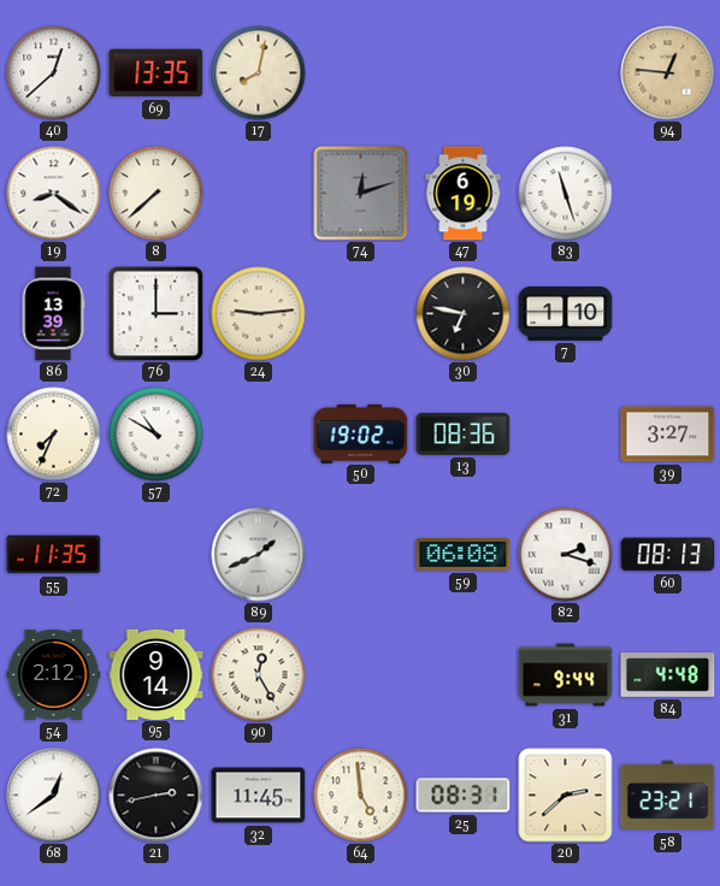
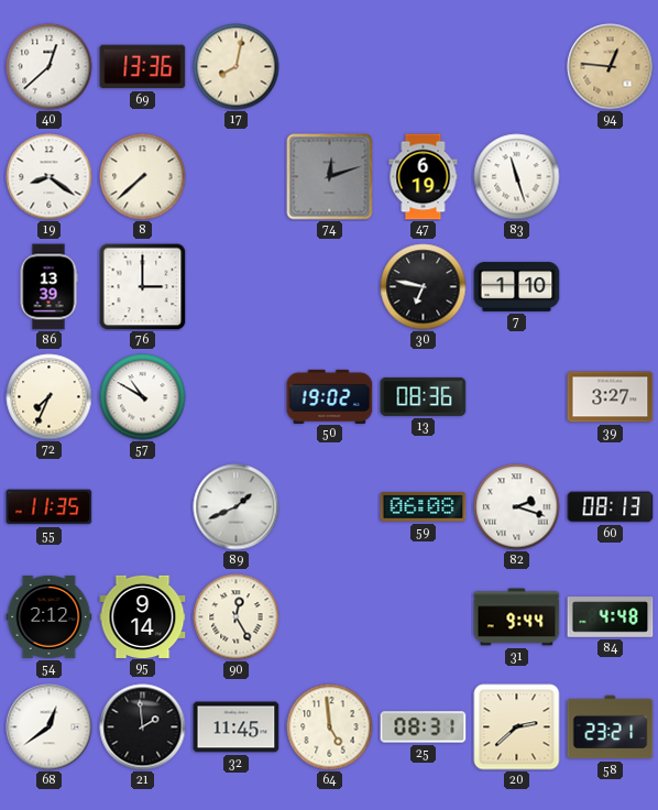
69: 13:35 -> 13:36 (143, 67)
24: 9:14 -> none (259, 314)
21: 2:43 -> 1:59 (143, 727)
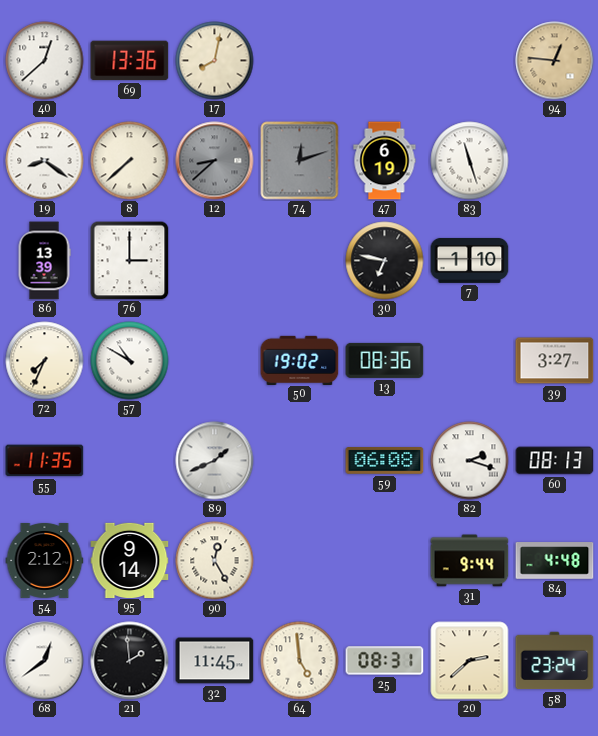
12: none -> 8:38 (215, 161)
58: 23:21 -> 23:24 (555, 661)
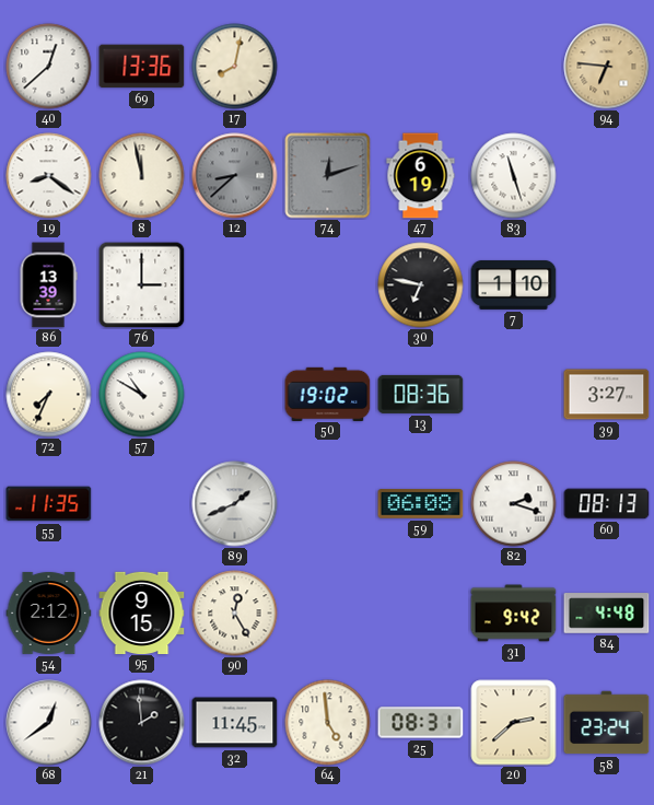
94: 12:46 -> 6:46 (607, 67)
8: 7:38 -> 11:58 (142, 176)
95: 9:14 -> 9:15 (142, 612)
31: 9:44 -> 9:42 (514, 614)
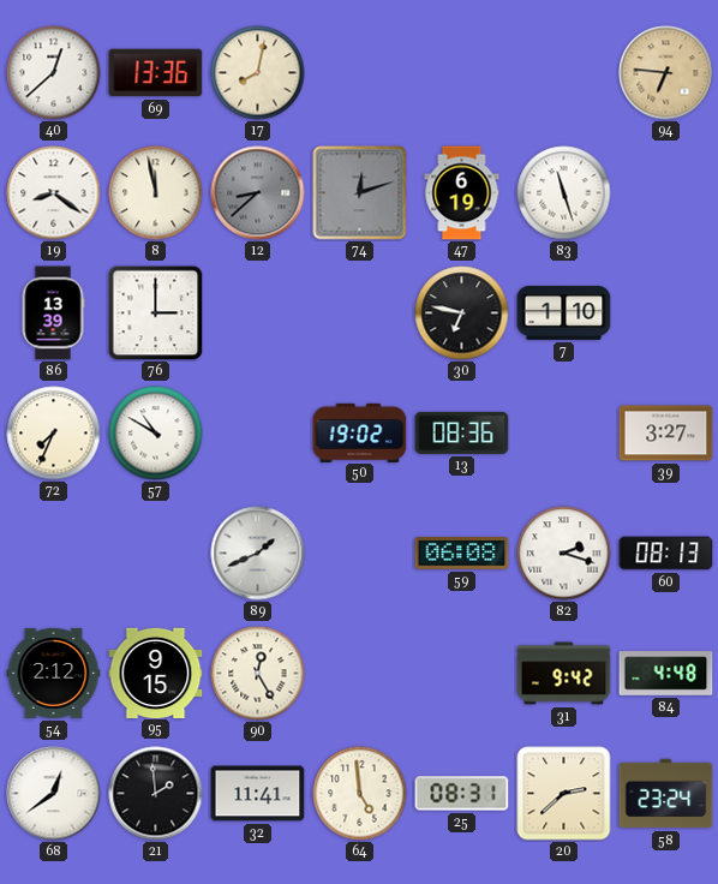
55: 11:35 -> none (49, 504)
32: 11:45 -> 11:41 (258, 794)
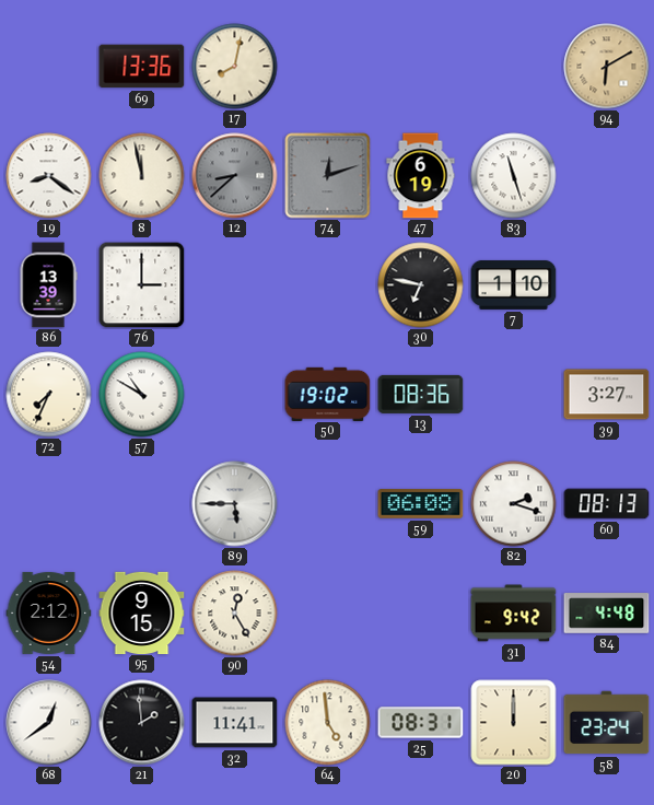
40: 12:38 -> none (54, 73)
94: 6:46 -> 6:10 (607, 67)
89: 1:41 -> 5:45 (235, 504)
20: 2:38 -> 12:00 (514, 723)
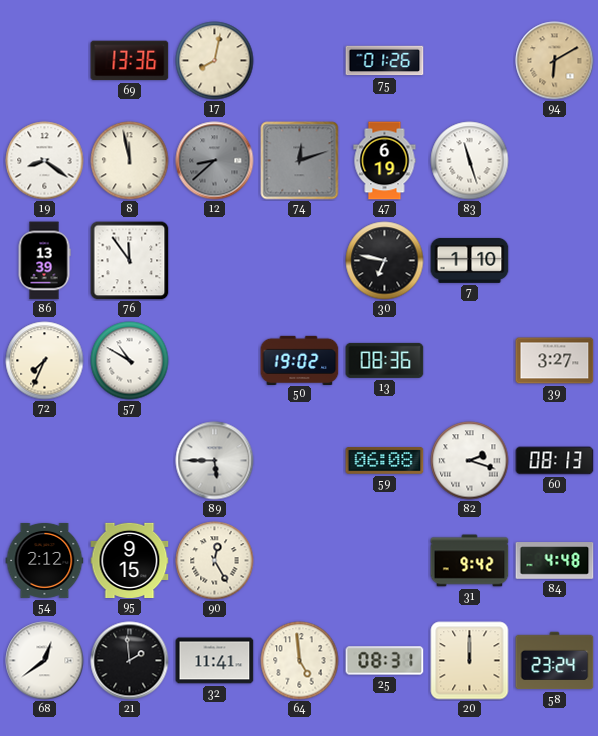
75: none -> 01:26 (385, 61)
76: 3:00 -> 11:54 (130, 261)
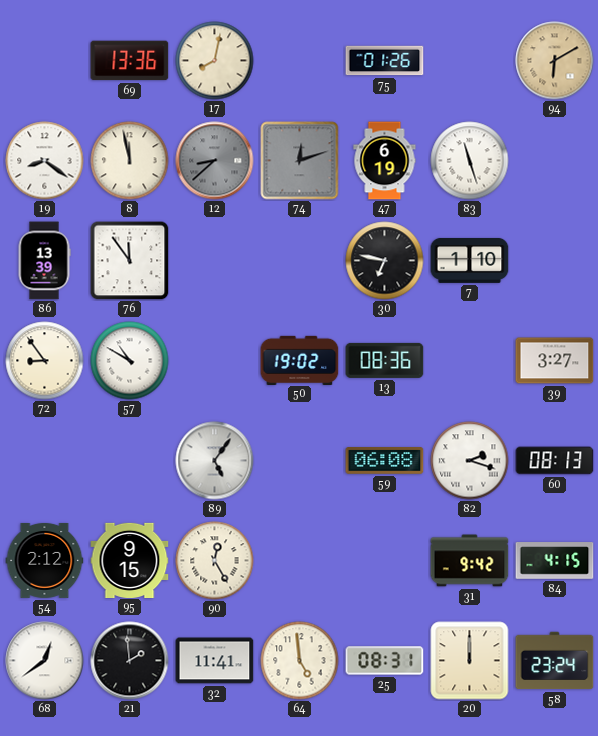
72: 7:34 -> 8:54 (45, 361)
89: 5:45 -> 5:06 (215, 461)
84: 4:48 -> 4:15 (555, 561)
